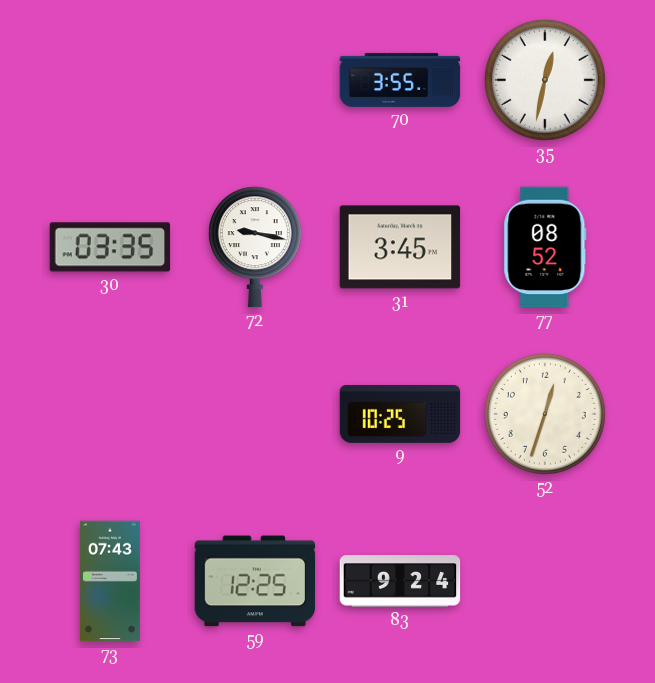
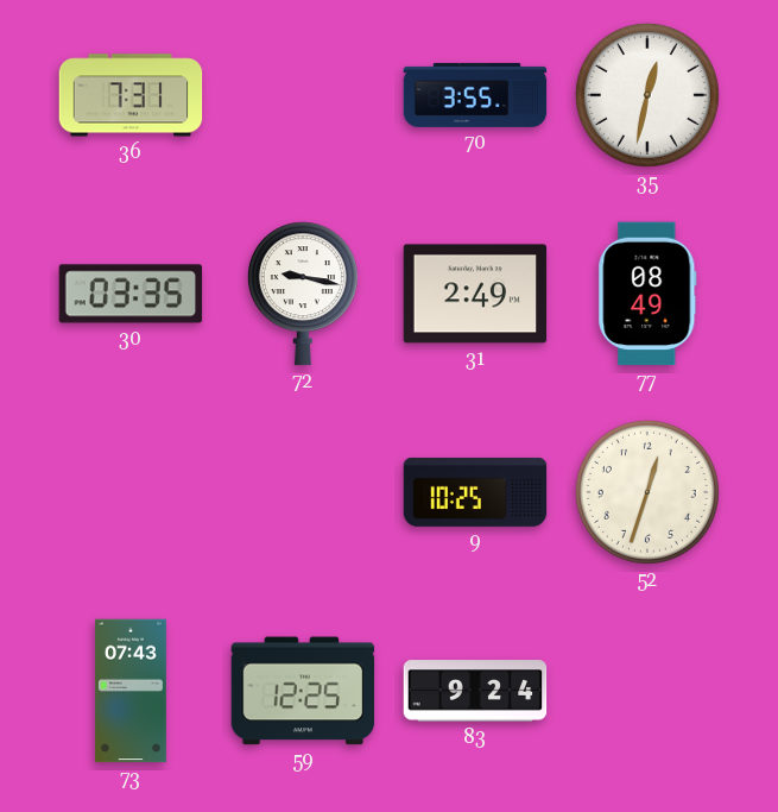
36: none -> 7:31 (131, 95)
31: 3:45 -> 2:49 (475, 294)
77: 08:52 -> 08:49 (647, 294)
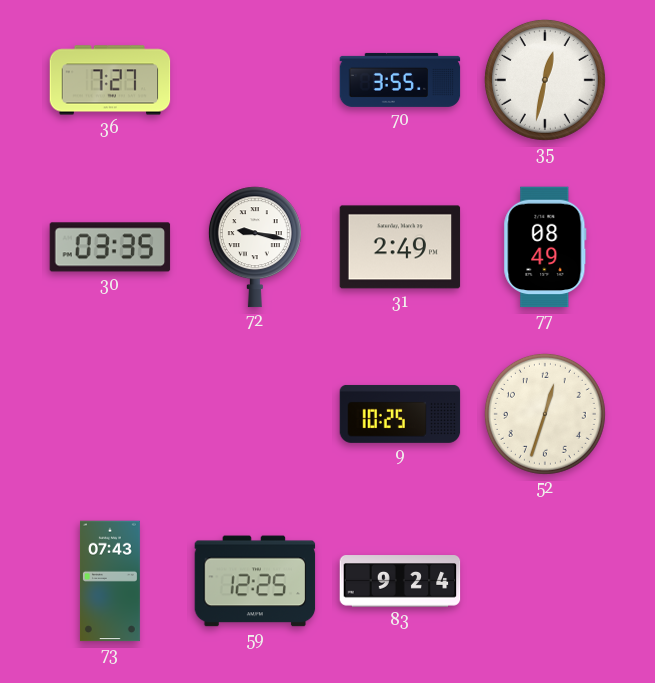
36: 7:31 -> 7:27 (110, 80)
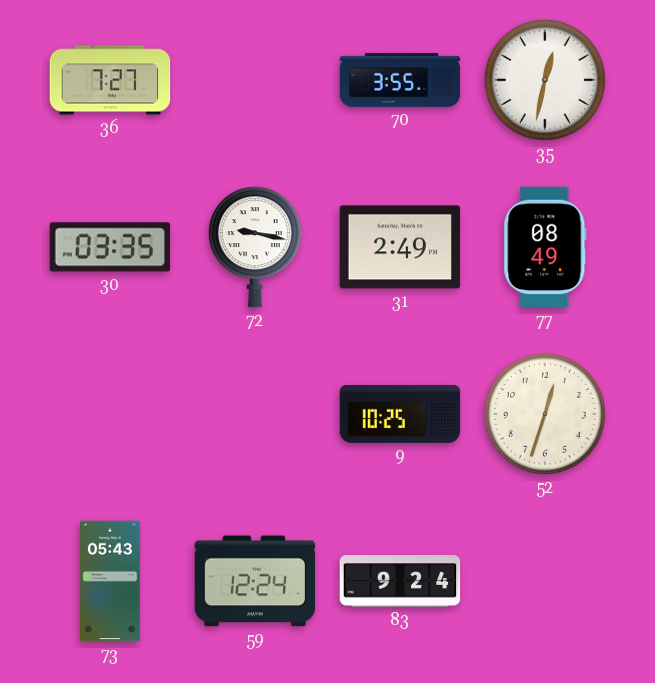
73: 07:43 -> 05:43 (110, 581)
59: 12:25 -> 12:24 (255, 581)
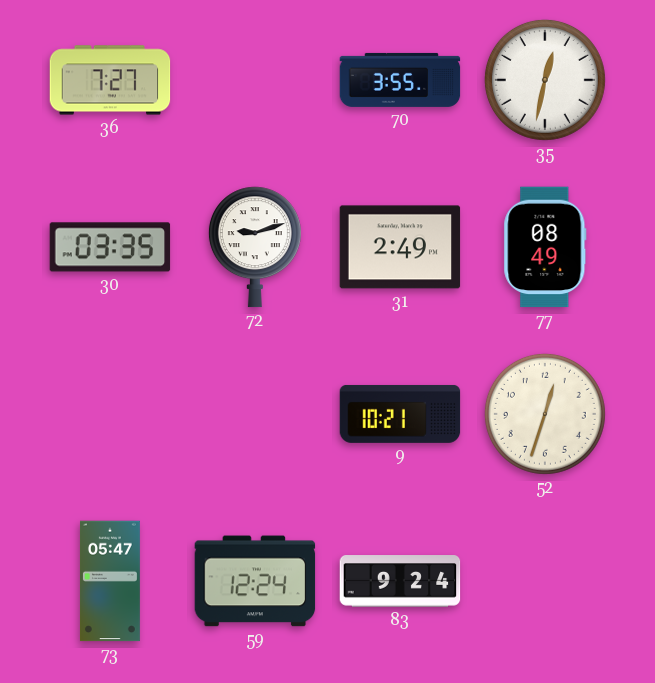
72: 9:17 -> 9:12 (255, 247)
9: 10:25 -> 10:21 (400, 414)
73: 05:43 -> 05:47 (110, 581)
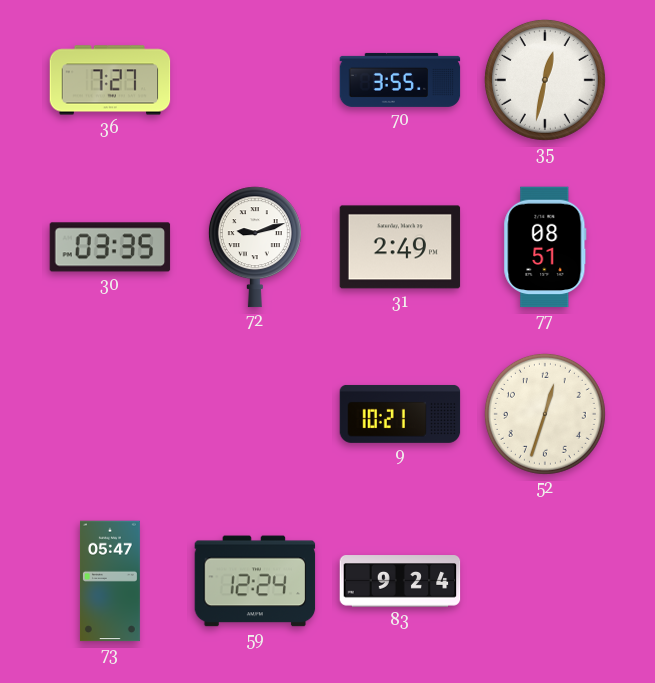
77: 08:49 -> 08:51 (545, 247)
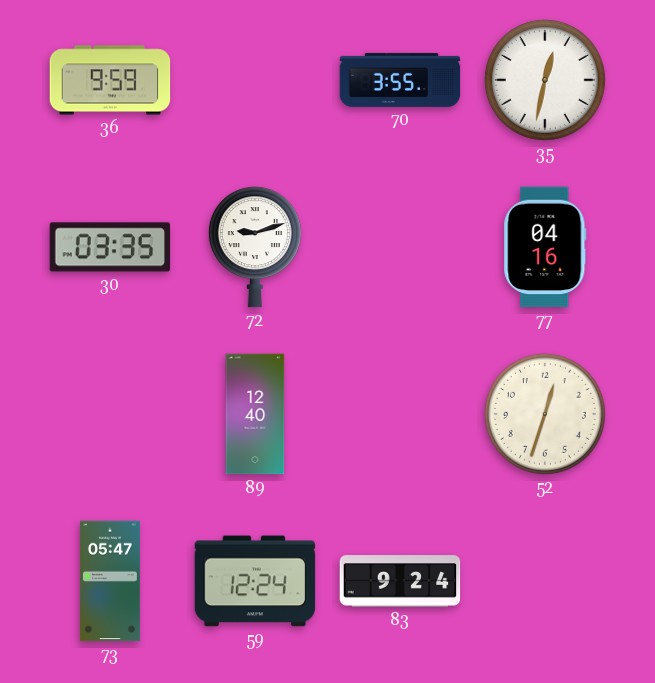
36: 7:27 -> 9:59 (110, 80)
31: 2:49 -> none (400, 247)
77: 08:51 -> 04:16 (545, 247)
89: none -> 12:40 (255, 414)
9: 10:21 -> none (400, 414)
